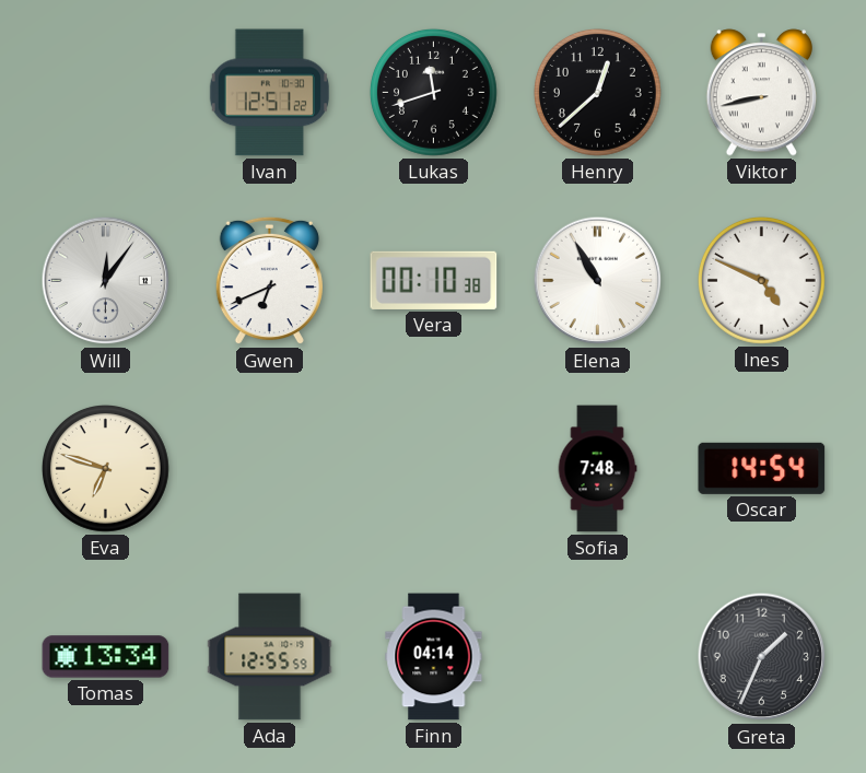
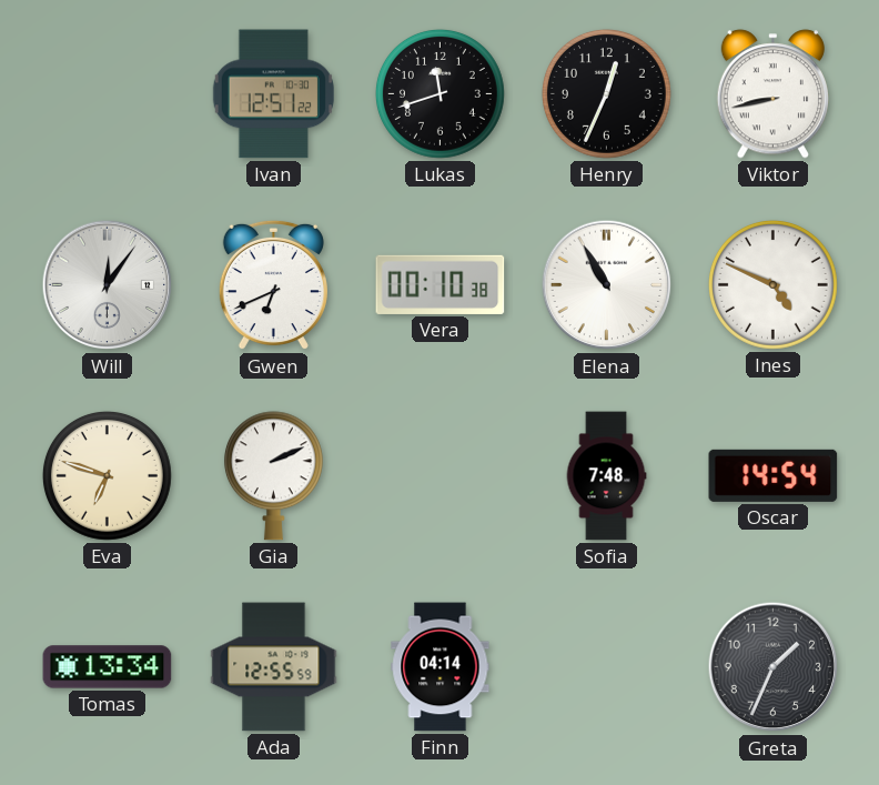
Henry: 12:38 -> 12:34 (606, 93)
Gia: none -> 2:11 (273, 476)
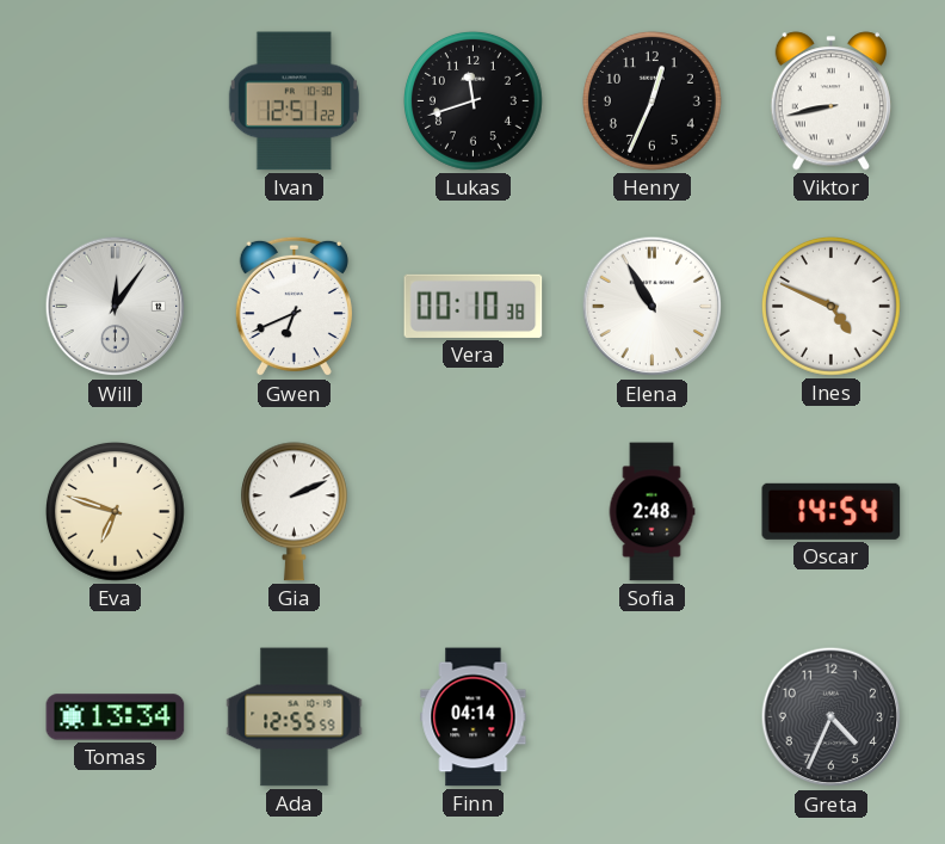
Sofia: 7:48 -> 2:48 (651, 512)
Greta: 1:34 -> 4:34 (832, 717)
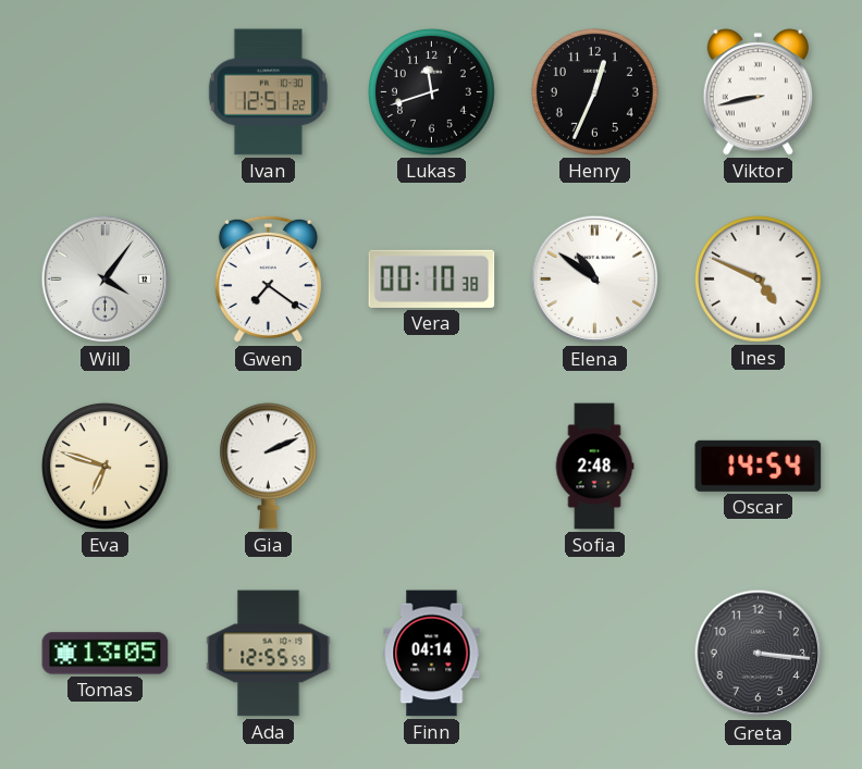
Will: 12:06 -> 4:06 (106, 280)
Gwen: 6:41 -> 7:21 (268, 280)
Elena: 10:55 -> 10:51 (595, 280)
Tomas: 13:34 -> 13:05 (106, 654)
Greta: 4:34 -> 3:16 (759, 654)
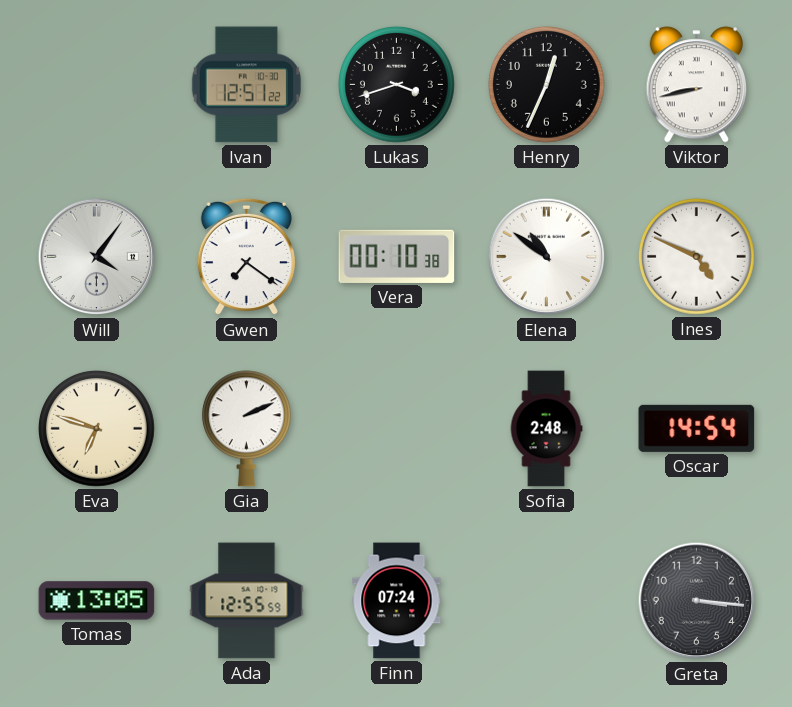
Lukas: 11:42 -> 3:42 (396, 84)
Finn: 04:14 -> 07:24 (397, 601)
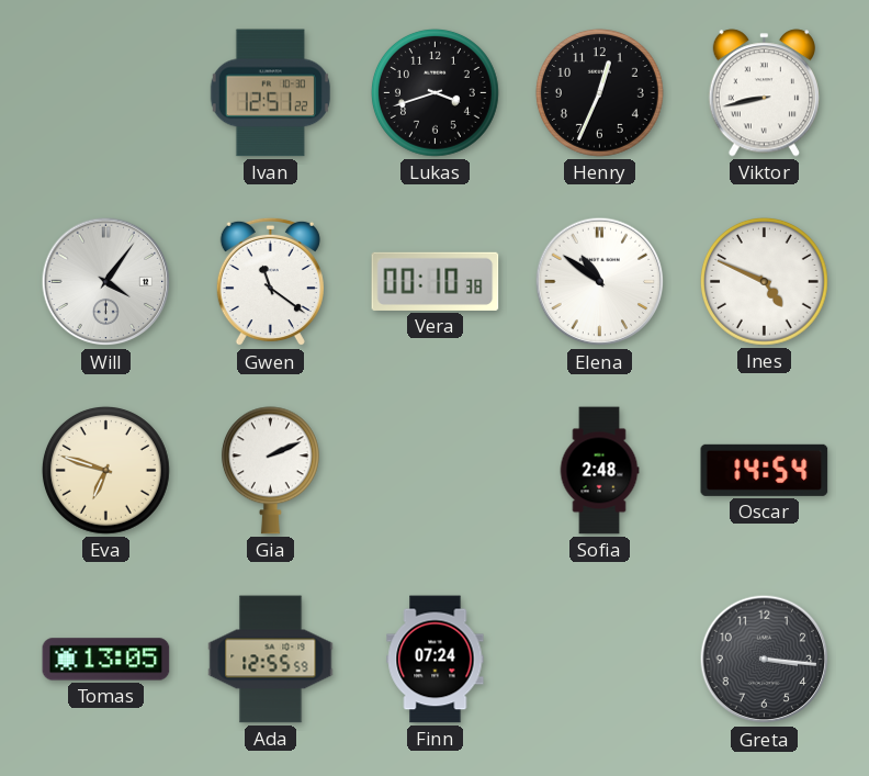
Gwen: 7:21 -> 11:21 (270, 282)
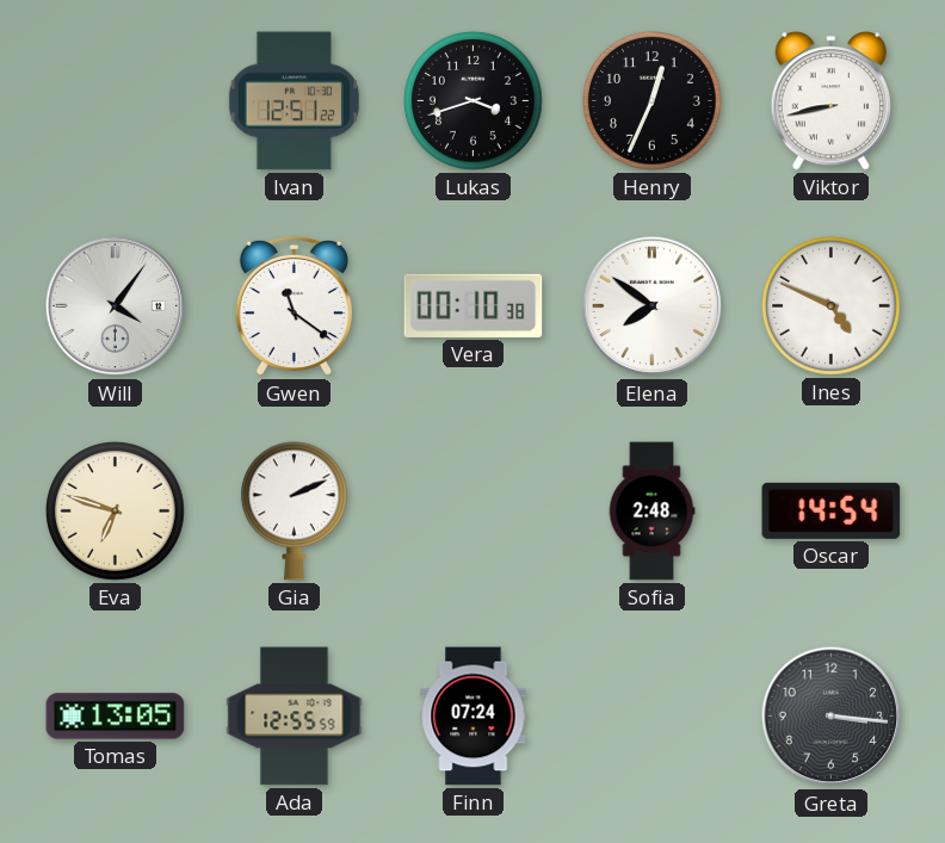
Elena: 10:51 -> 7:51 (653, 306)
